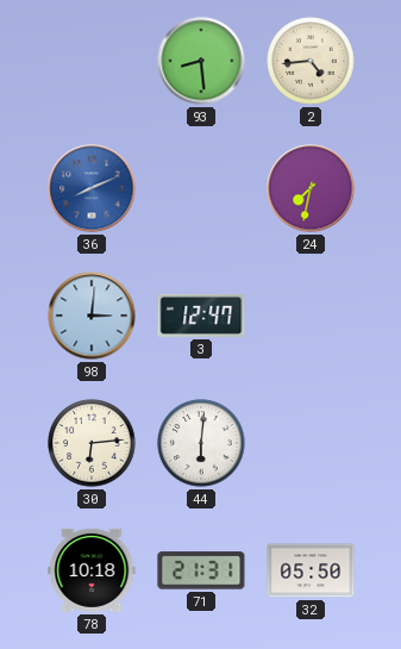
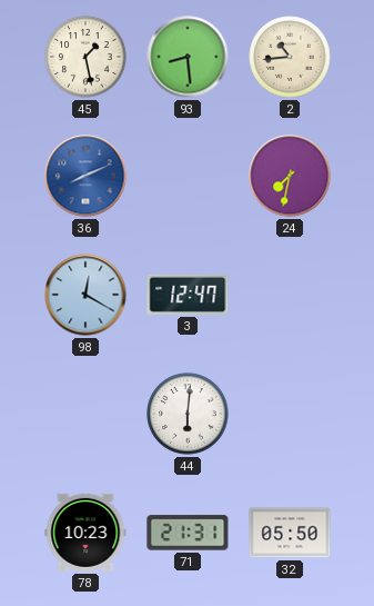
45: none -> 1:28 (85, 57)
2: 4:44 -> 10:44 (290, 57)
98: 3:01 -> 12:20 (85, 295)
30: 6:14 -> none (92, 443)
78: 10:18 -> 10:23 (85, 533)
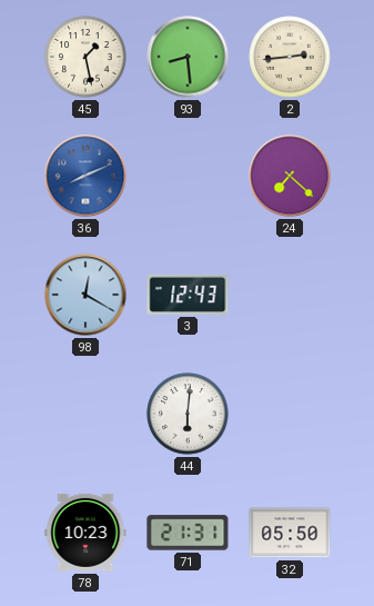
2: 10:44 -> 2:44 (290, 57)
24: 7:32 -> 7:22 (290, 176)
3: 12:47 -> 12:43 (188, 295)
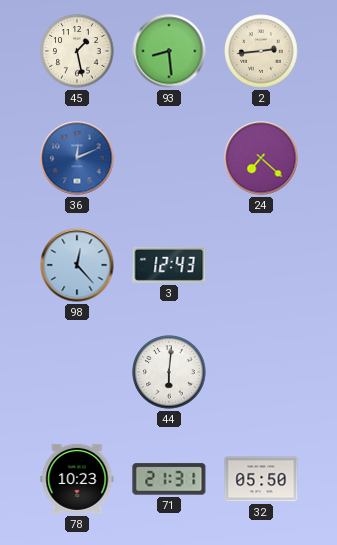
36: 8:11 -> 12:11 (77, 158)
98: 12:20 -> 12:23 (77, 265)
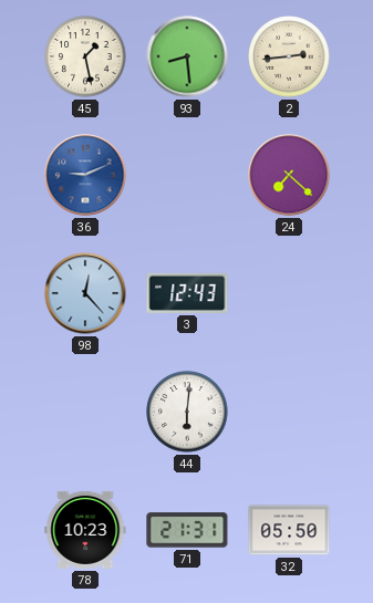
36: 12:11 -> 9:11 (85, 175)
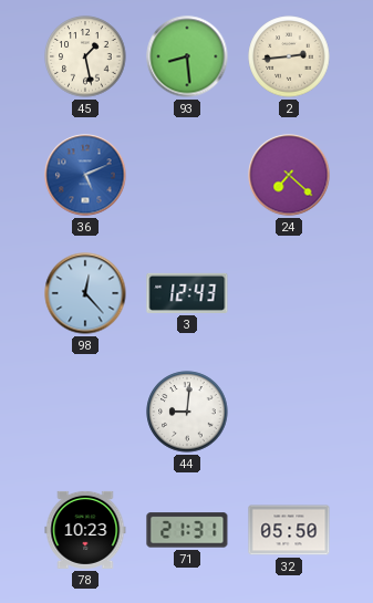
36: 9:11 -> 5:11 (85, 175)
44: 6:01 -> 9:01 (187, 412)
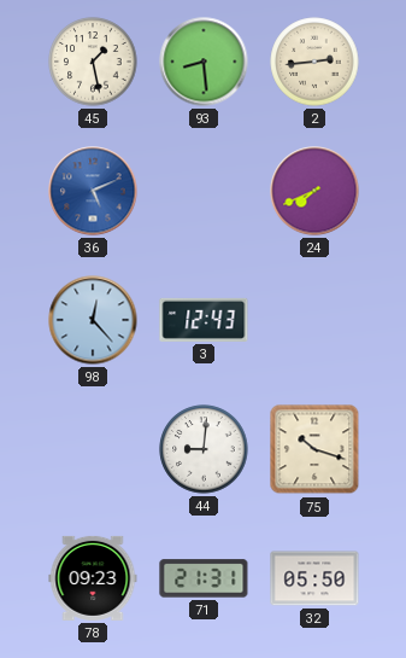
24: 7:22 -> 7:41 (314, 191)
75: none -> 10:18 (314, 449)
78: 10:23 -> 09:23 (93, 578)
